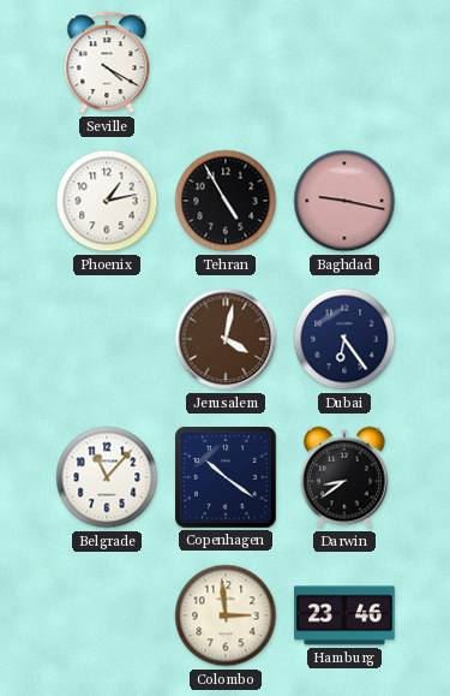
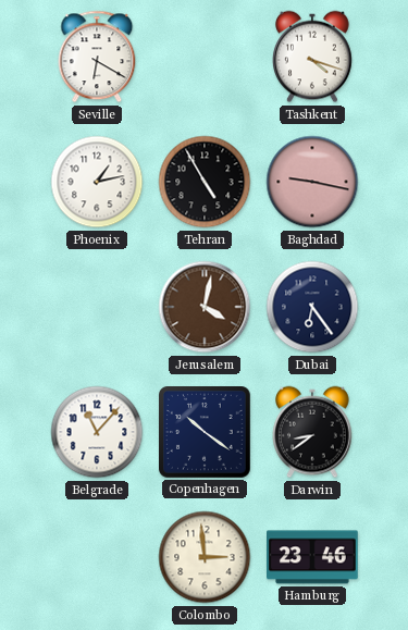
Seville: 4:20 -> 6:20 (97, 57)
Tashkent: none -> 4:18 (313, 57)
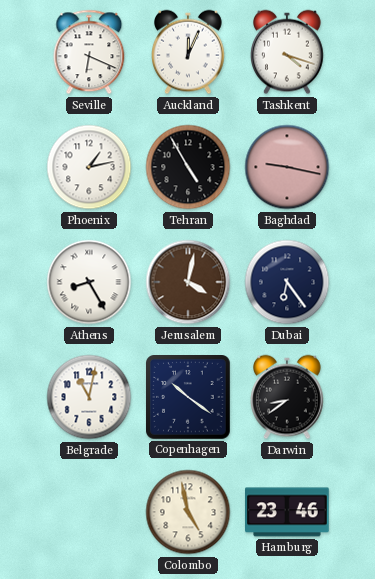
Seville: 6:20 -> 6:19 (89, 52)
Auckland: none -> 12:04 (189, 52)
Athens: none -> 8:25 (89, 282)
Belgrade: 11:07 -> 11:02 (89, 397)
Colombo: 2:59 -> 4:58 (188, 512)
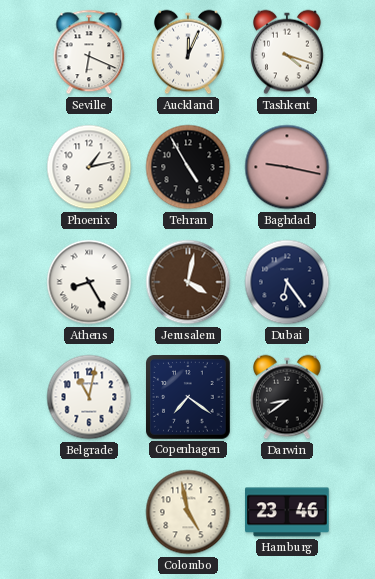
Copenhagen: 10:21 -> 7:21 (188, 397)
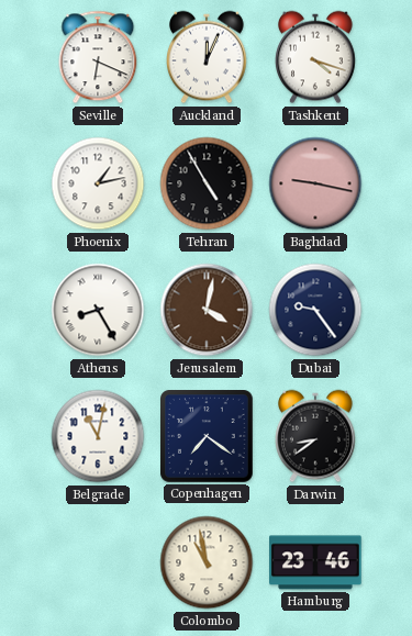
Dubai: 6:24 -> 9:24 (315, 310)
Colombo: 4:58 -> 10:58 (207, 562)
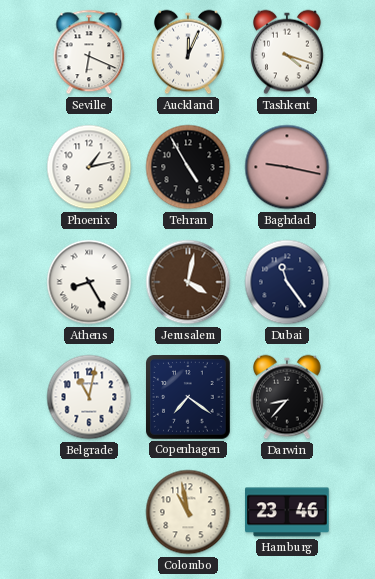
Dubai: 9:24 -> 11:24 (287, 282)
Darwin: 8:39 -> 8:37 (288, 397)
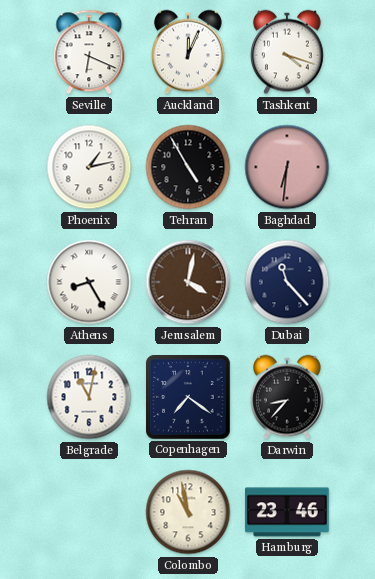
Baghdad: 9:17 -> 6:31 (287, 167)
Dubai: 11:24 -> 11:23 (287, 282)
